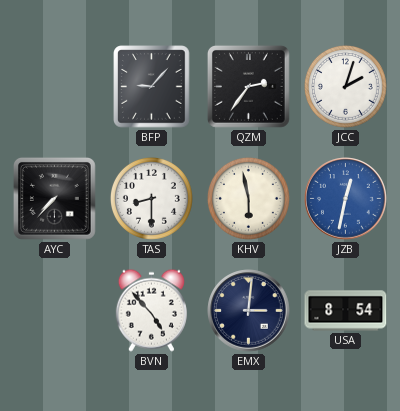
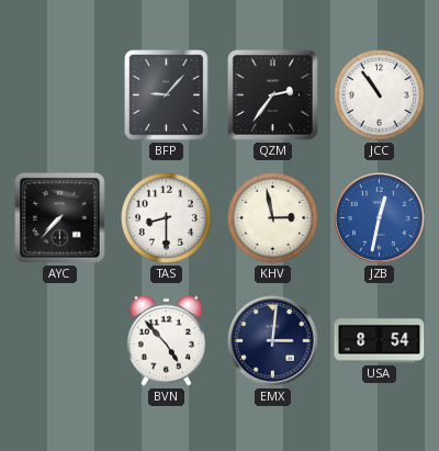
JCC: 2:03 -> 10:54 (379, 94)
KHV: 5:58 -> 2:58 (272, 217)
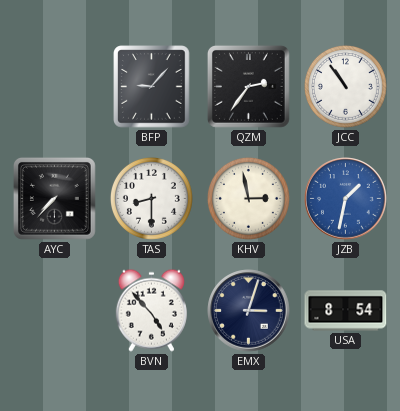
JZB: 12:32 -> 1:32 (346, 199)
EMX: 3:01 -> 3:03 (249, 311)
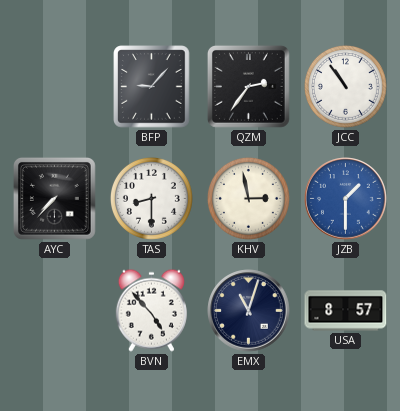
JZB: 1:32 -> 1:30 (346, 199)
EMX: 3:03 -> 11:03 (249, 311)
USA: 8:54 -> 8:57 (346, 311)
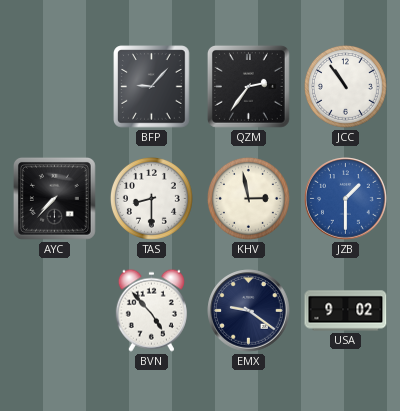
EMX: 11:03 -> 9:21 (249, 311)
USA: 8:57 -> 9:02 (346, 311)
